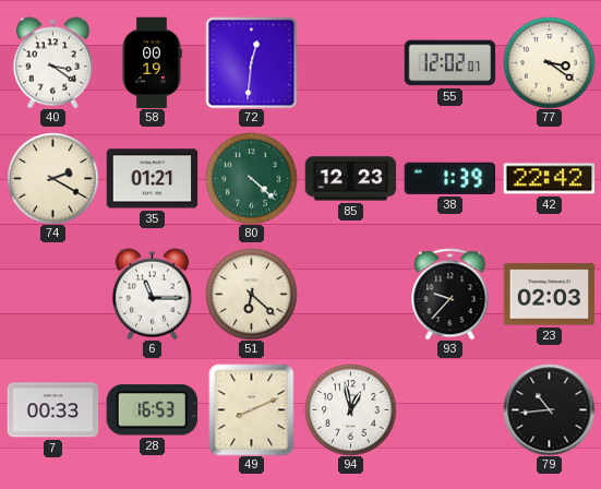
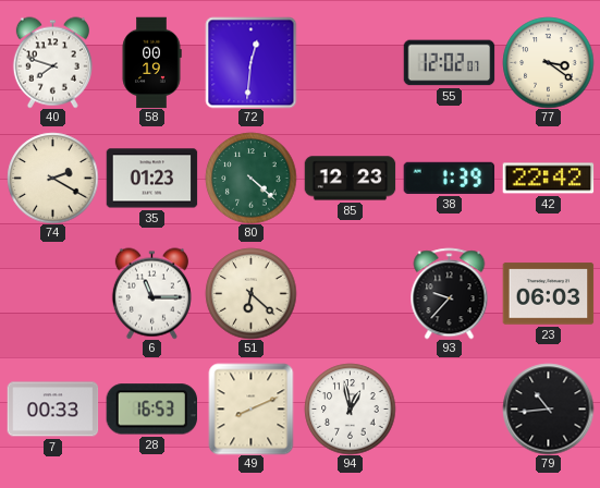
40: 3:21 -> 7:48 (52, 62)
35: 01:21 -> 01:23 (151, 179)
23: 02:03 -> 06:03 (548, 294)
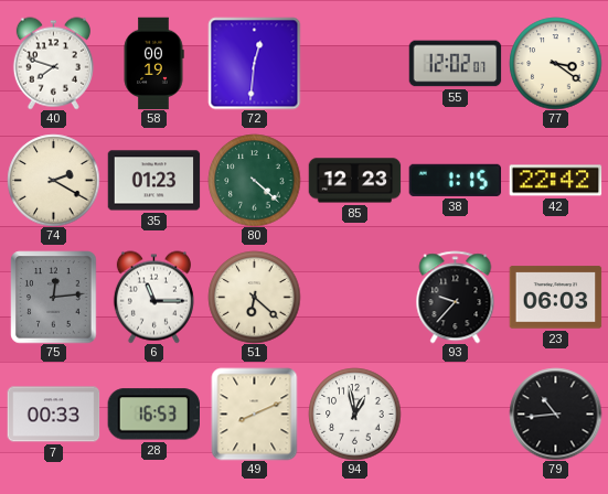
38: 1:39 -> 1:15 (455, 180)
75: none -> 12:14 (54, 297)
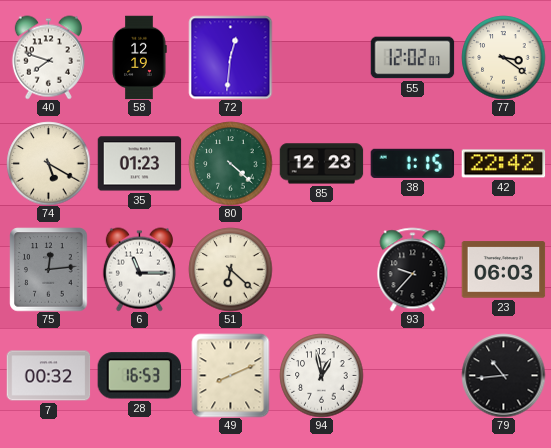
58: 00:19 -> 12:19 (139, 57)
74: 2:20 -> 5:20 (48, 163)
7: 00:33 -> 00:32 (48, 376)
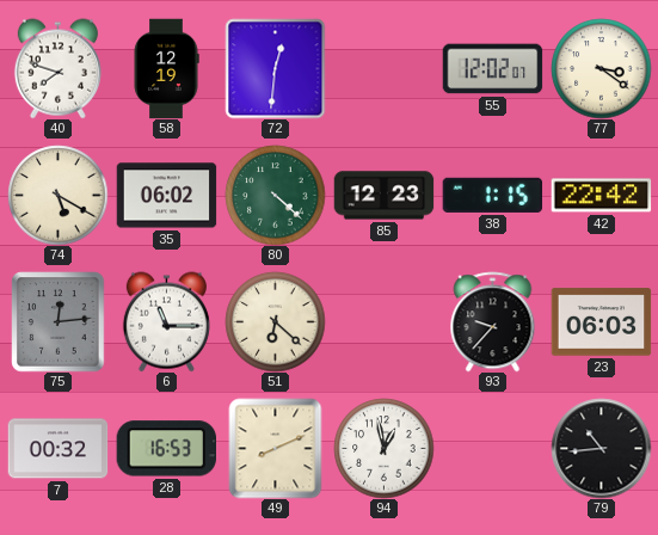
35: 01:23 -> 06:02 (166, 196)
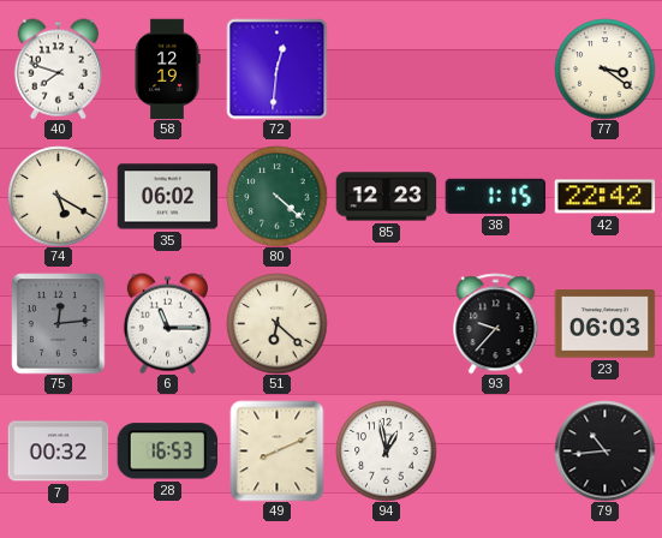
55: 12:02 -> none (492, 69)
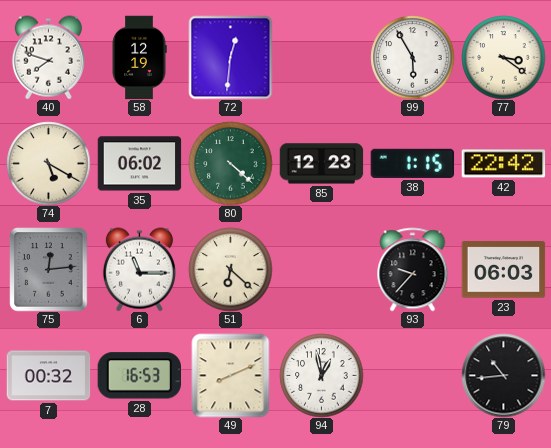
99: none -> 5:55 (412, 57)
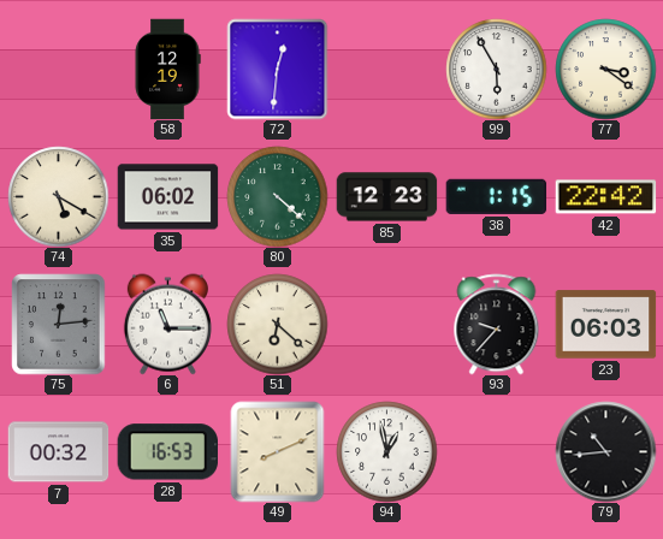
40: 7:48 -> none (48, 57)
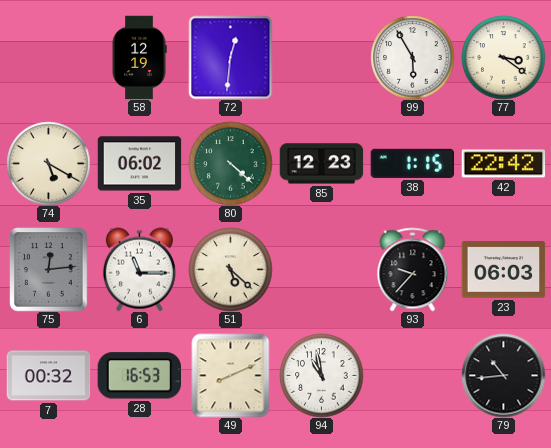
51: 6:22 -> 5:22 (230, 269)
94: 12:58 -> 10:58 (321, 375)
